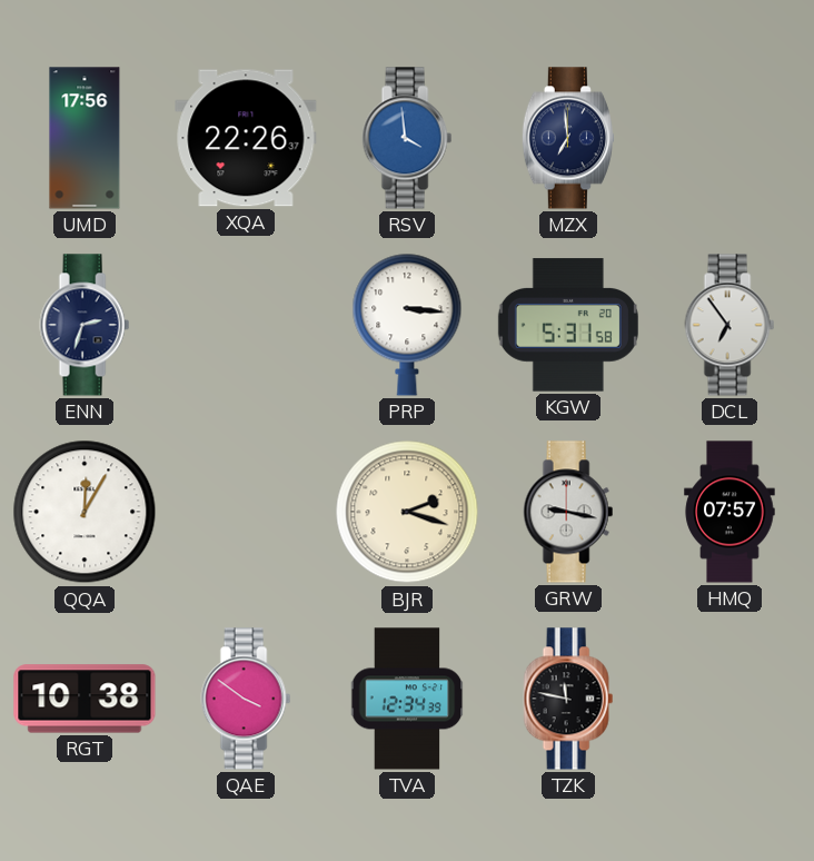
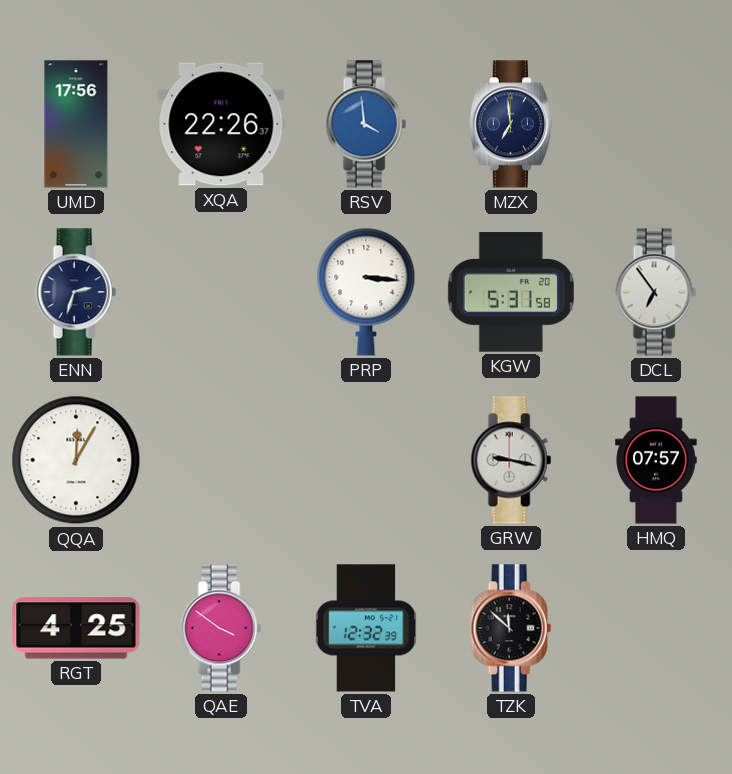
BJR: 2:18 -> none (407, 512)
RGT: 10:38 -> 4:25 (76, 628)
TVA: 12:34 -> 12:32 (366, 628)
TZK: 11:47 -> 11:52 (511, 628)
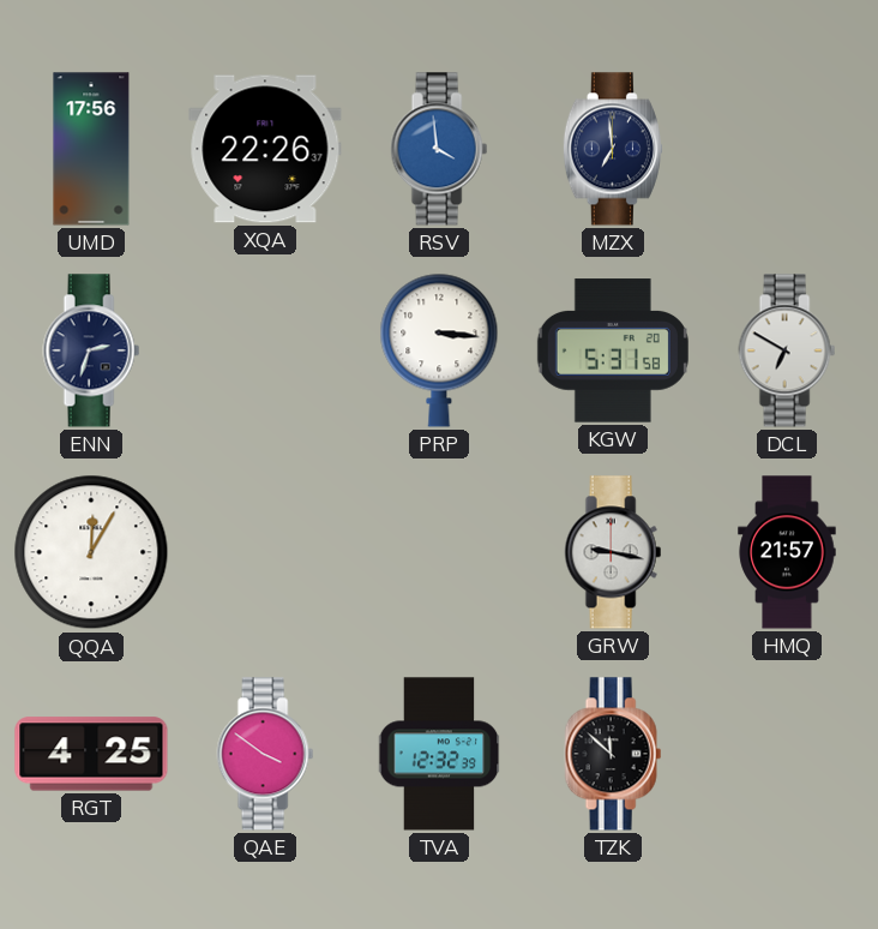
DCL: 6:54 -> 6:50 (787, 350)
HMQ: 07:57 -> 21:57 (787, 552)
